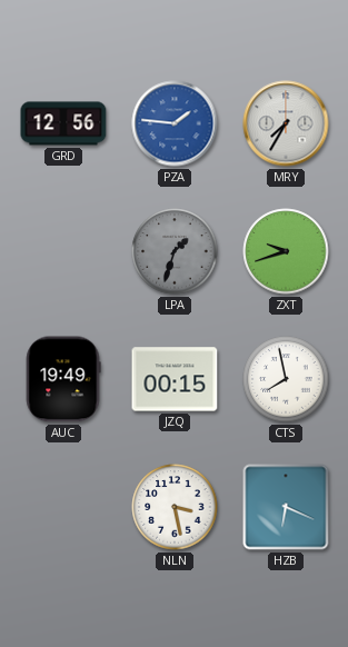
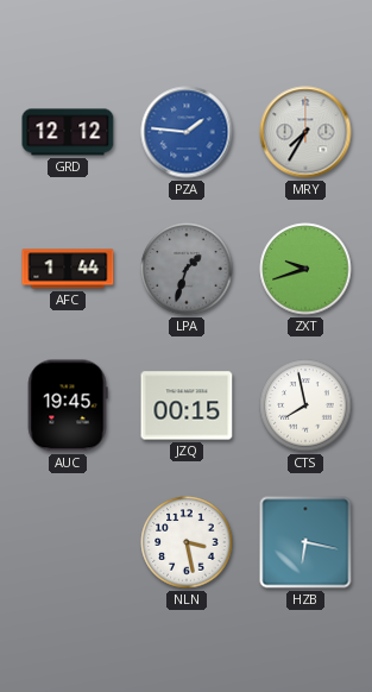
GRD: 12:56 -> 12:12 (68, 132)
AFC: none -> 1:44 (68, 269)
AUC: 19:49 -> 19:45 (68, 405)
HZB: 6:19 -> 6:17 (305, 542)
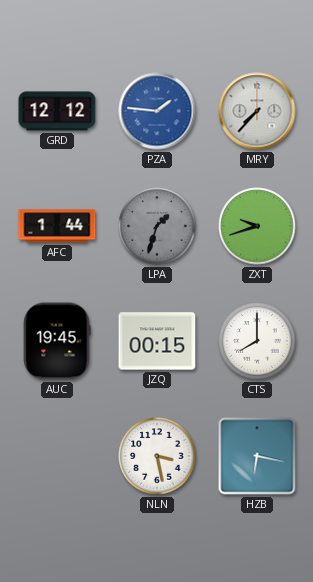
MRY: 7:35 -> 7:37 (257, 111)
CTS: 7:58 -> 8:00 (257, 341)
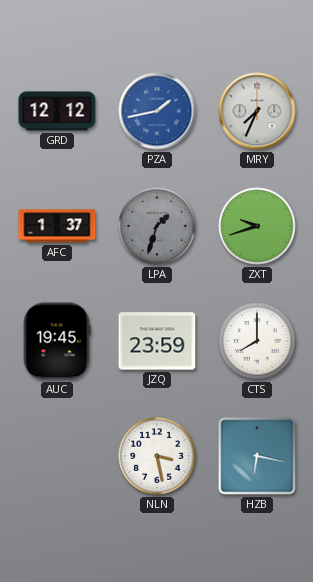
PZA: 1:46 -> 1:43 (157, 111)
MRY: 7:37 -> 7:34 (257, 111)
AFC: 1:44 -> 1:37 (57, 226)
JZQ: 00:15 -> 23:59 (157, 341)
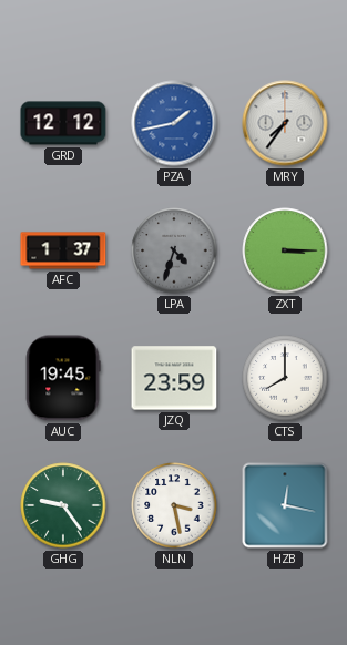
MRY: 7:34 -> 7:36 (285, 123)
LPA: 1:33 -> 4:33 (174, 250)
ZXT: 9:42 -> 3:15 (285, 250)
GHG: none -> 9:24 (63, 505)
HZB: 6:17 -> 12:17 (285, 505)
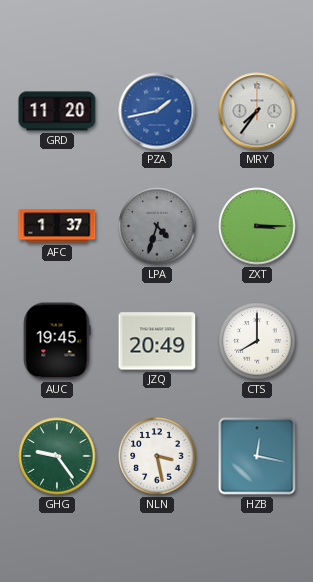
GRD: 12:12 -> 11:20 (57, 111)
JZQ: 23:59 -> 20:49 (157, 341)
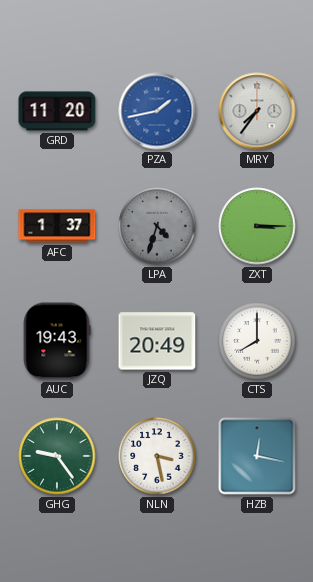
AUC: 19:45 -> 19:43 (57, 341)
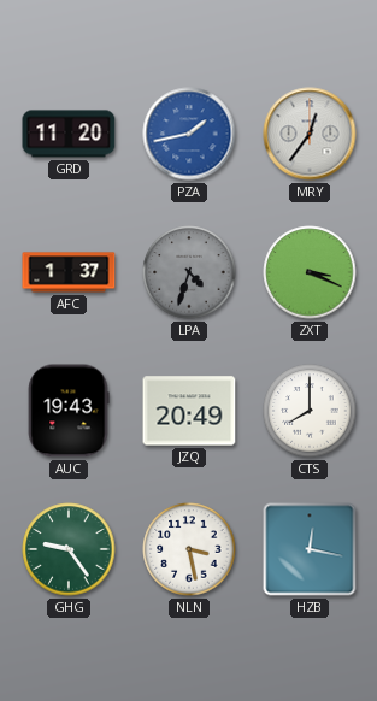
MRY: 7:36 -> 12:36 (310, 134)
ZXT: 3:15 -> 3:19 (310, 272)
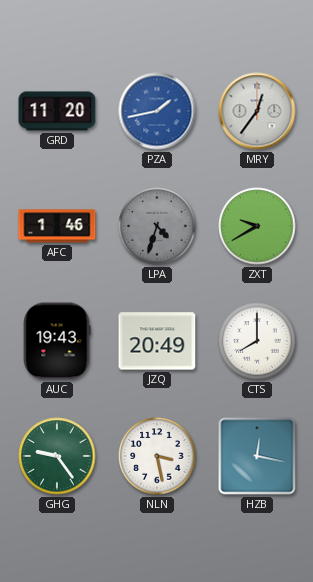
AFC: 1:37 -> 1:46 (57, 226)
ZXT: 3:19 -> 9:40 (257, 226)
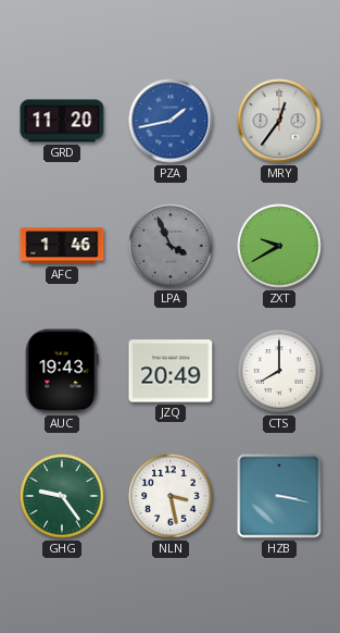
LPA: 4:33 -> 3:56 (171, 246)
HZB: 12:17 -> 3:17 (279, 496)
